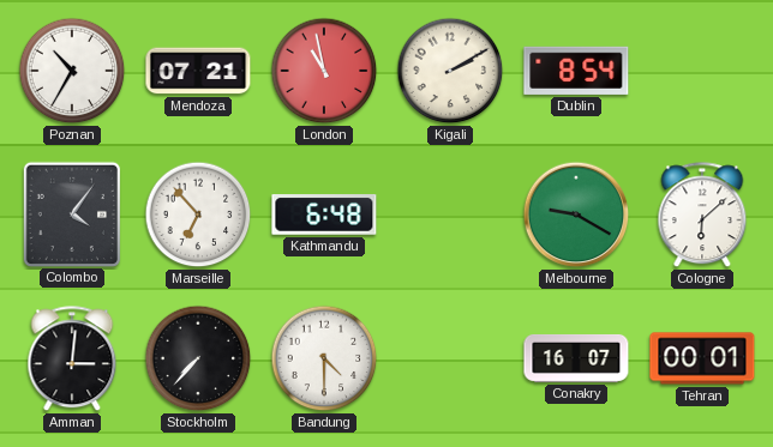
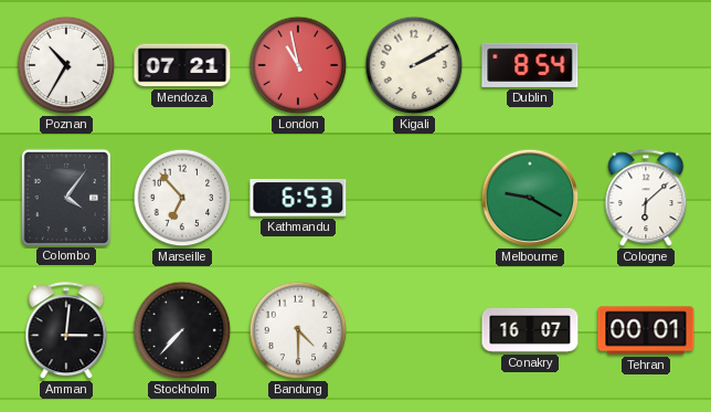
Kathmandu: 6:48 -> 6:53 (298, 198)
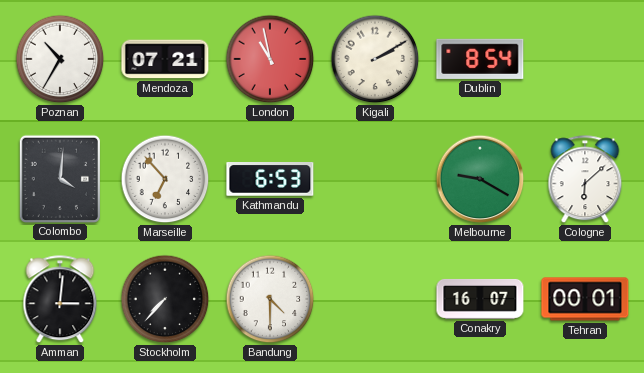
Colombo: 4:06 -> 4:01 (59, 178)
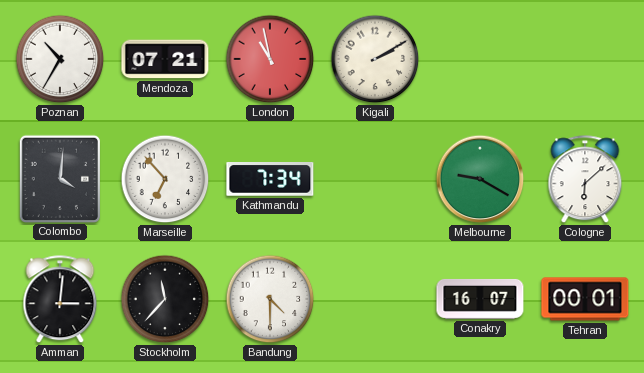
Dublin: 8:54 -> none (480, 59)
Kathmandu: 6:53 -> 7:34 (270, 179)
Stockholm: 7:37 -> 11:37 (165, 299)
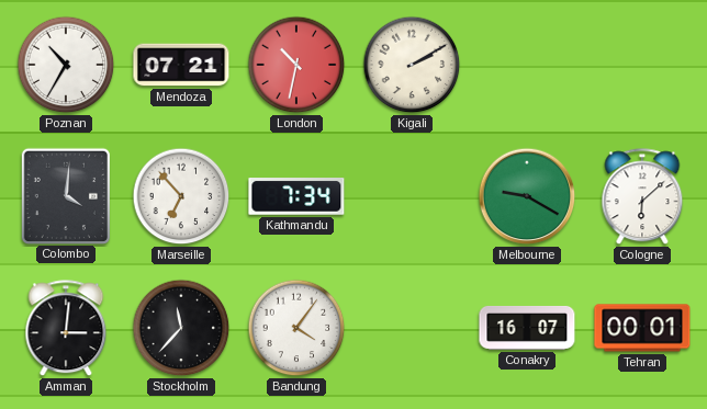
London: 10:58 -> 10:32 (296, 65)
Bandung: 4:30 -> 4:06 (296, 328)
